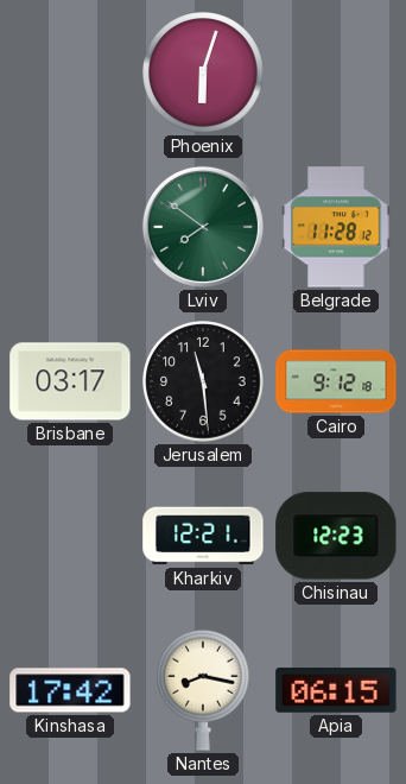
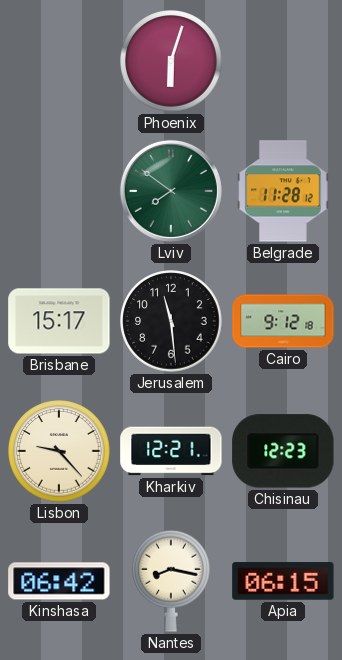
Brisbane: 03:17 -> 15:17 (59, 321)
Lisbon: none -> 9:23 (59, 451)
Kinshasa: 17:42 -> 06:42 (59, 581)
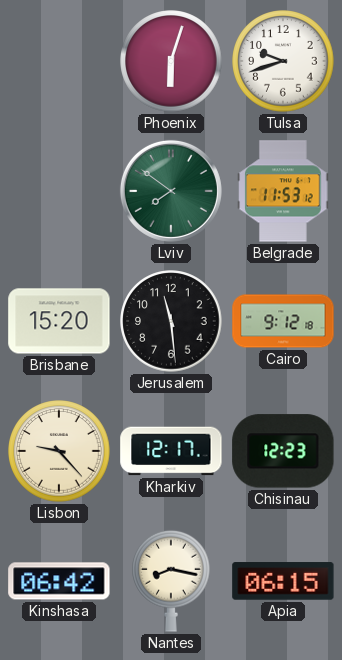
Tulsa: none -> 9:42 (283, 61)
Belgrade: 11:28 -> 11:53 (283, 191)
Brisbane: 15:17 -> 15:20 (59, 321)
Kharkiv: 12:21 -> 12:17 (171, 451)
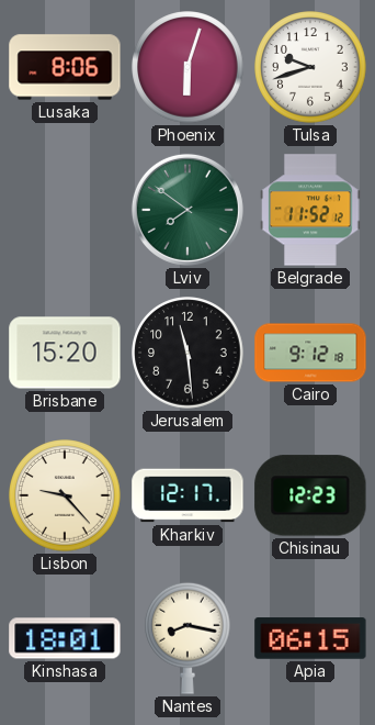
Lusaka: none -> 8:06 (65, 67)
Belgrade: 11:53 -> 11:52 (310, 210)
Kinshasa: 06:42 -> 18:01 (65, 638)
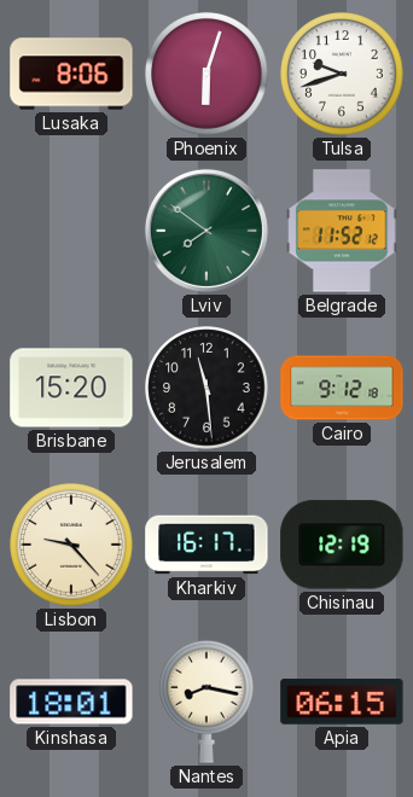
Kharkiv: 12:17 -> 16:17 (206, 545)
Chisinau: 12:23 -> 12:19 (342, 545)
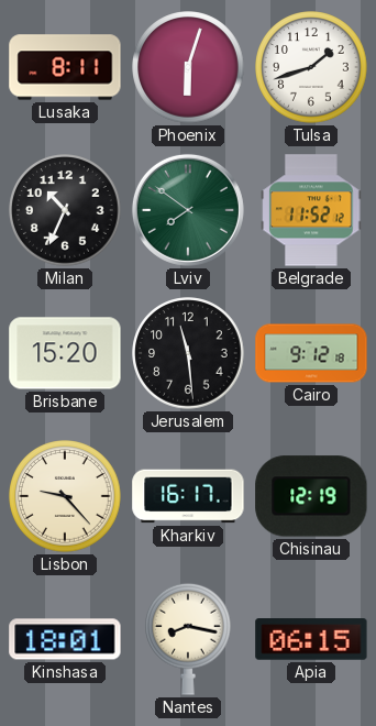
Lusaka: 8:06 -> 8:11 (65, 67)
Tulsa: 9:42 -> 1:42 (311, 67)
Milan: none -> 10:34 (65, 210)
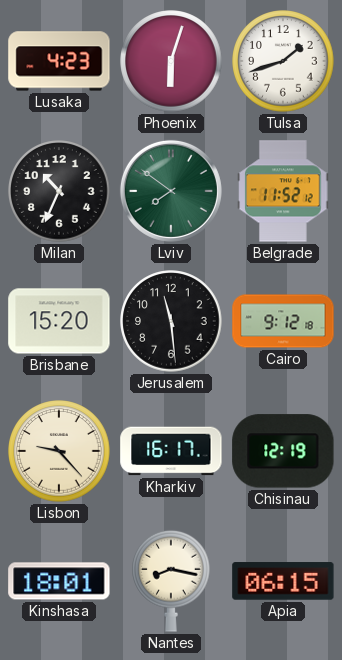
Lusaka: 8:11 -> 4:23 (59, 61)
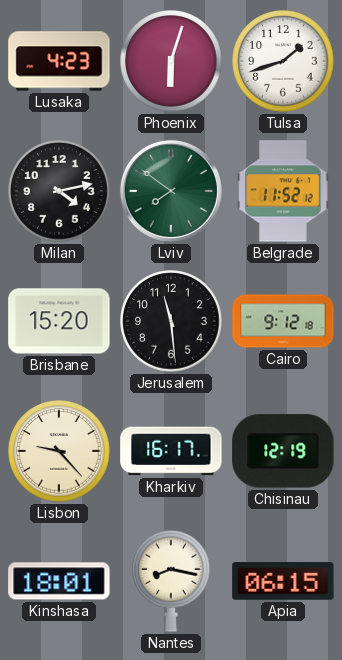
Milan: 10:34 -> 4:13 (59, 191)
